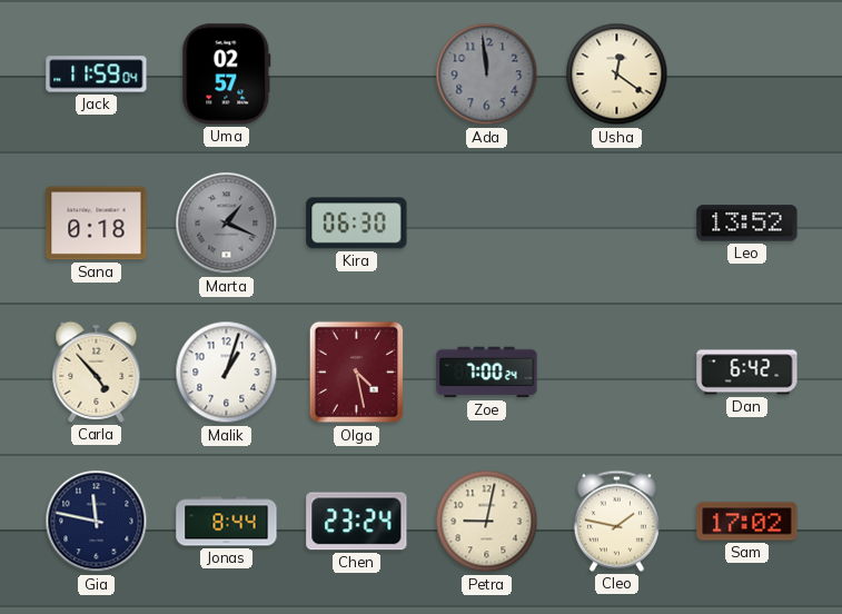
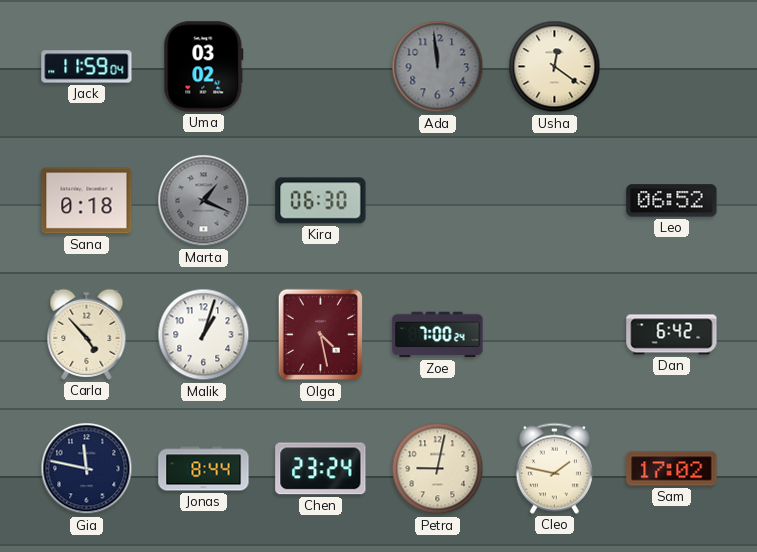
Uma: 02:57 -> 03:02 (204, 67)
Leo: 13:52 -> 06:52 (672, 201)
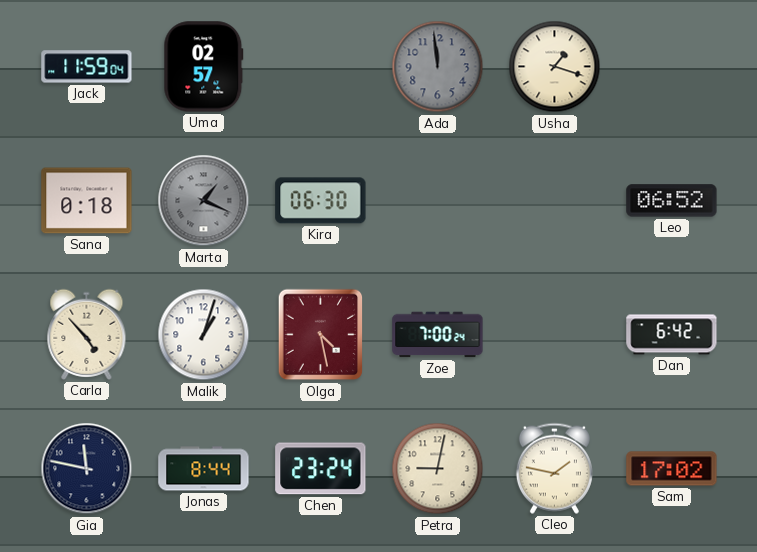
Uma: 03:02 -> 02:57 (204, 67)
Usha: 12:21 -> 1:18 (555, 67)
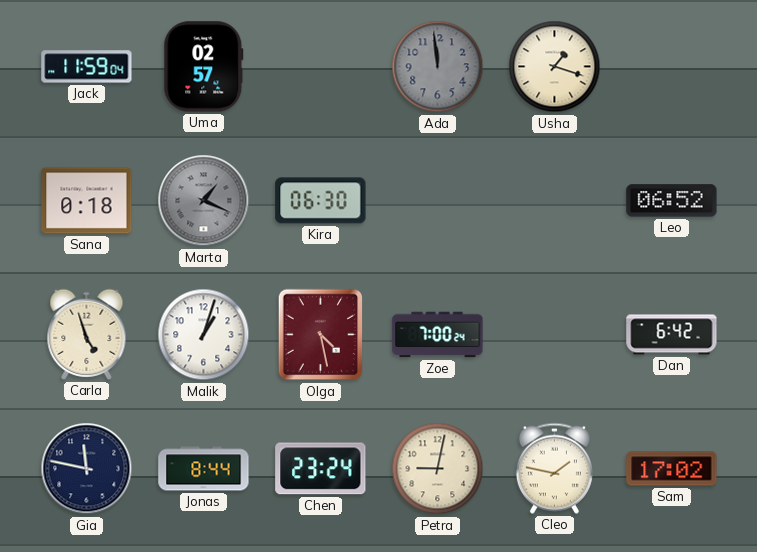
Carla: 4:53 -> 4:57 (87, 334)
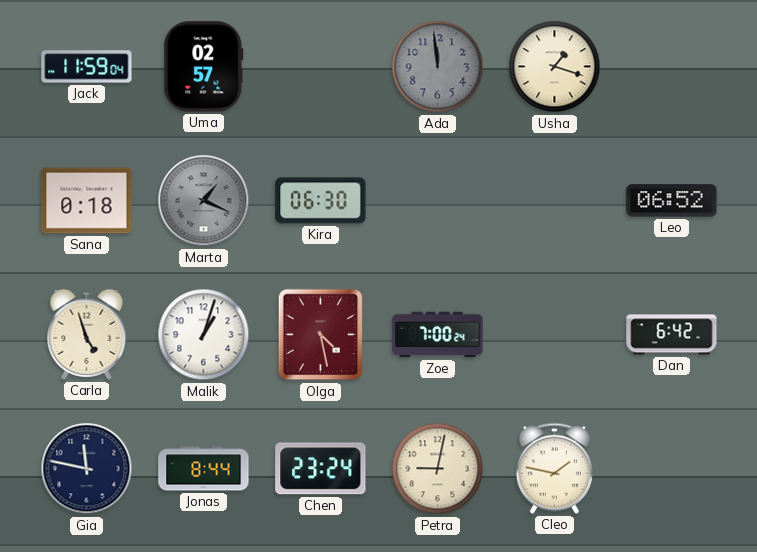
Sam: 17:02 -> none (672, 469)
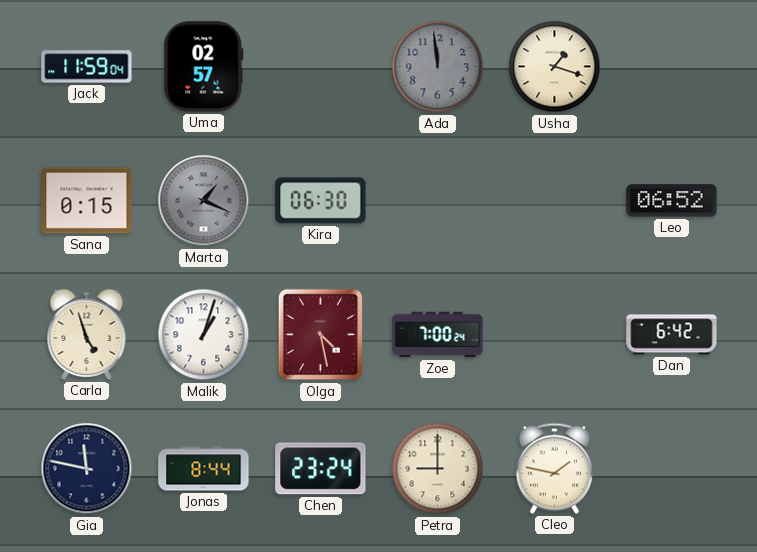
Sana: 0:18 -> 0:15 (87, 201)
Petra: 9:02 -> 9:00 (438, 469)
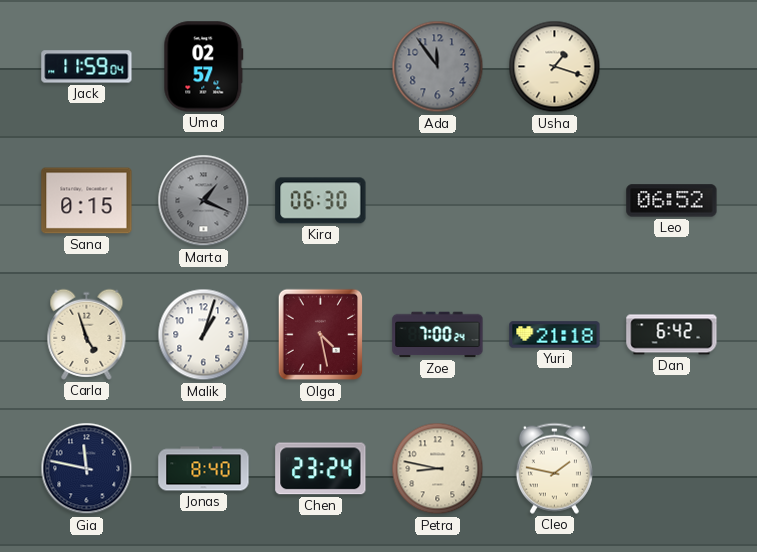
Ada: 11:59 -> 11:54 (438, 67)
Yuri: none -> 21:18 (555, 335)
Jonas: 8:44 -> 8:40 (204, 469)
Petra: 9:00 -> 8:47 (438, 469)
